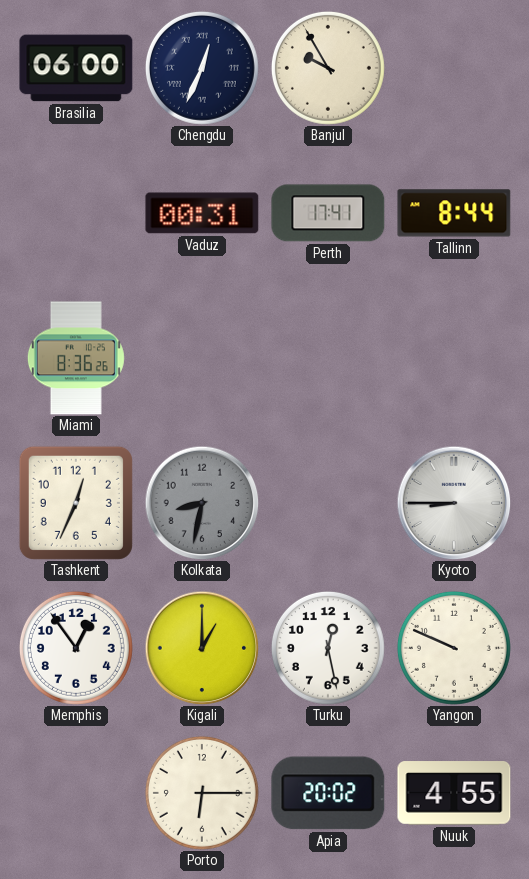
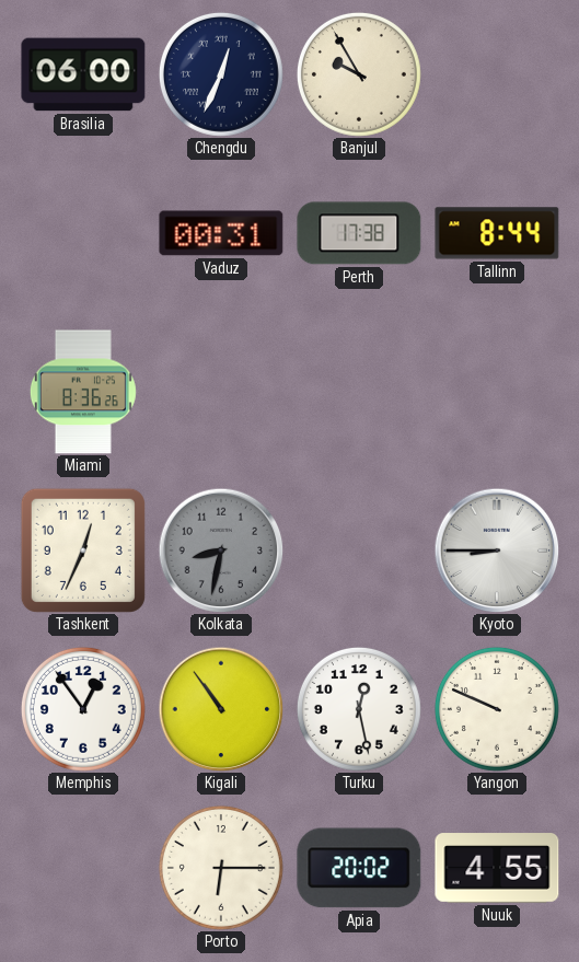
Perth: 17:41 -> 17:38 (359, 233)
Kigali: 1:00 -> 10:54 (221, 709)
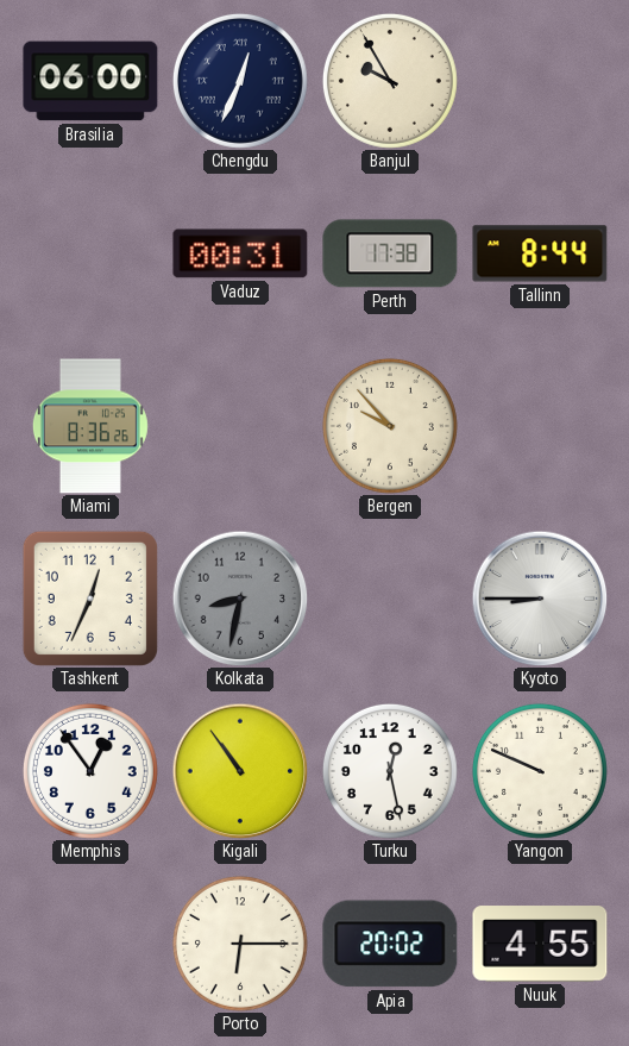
Bergen: none -> 9:53 (390, 426)
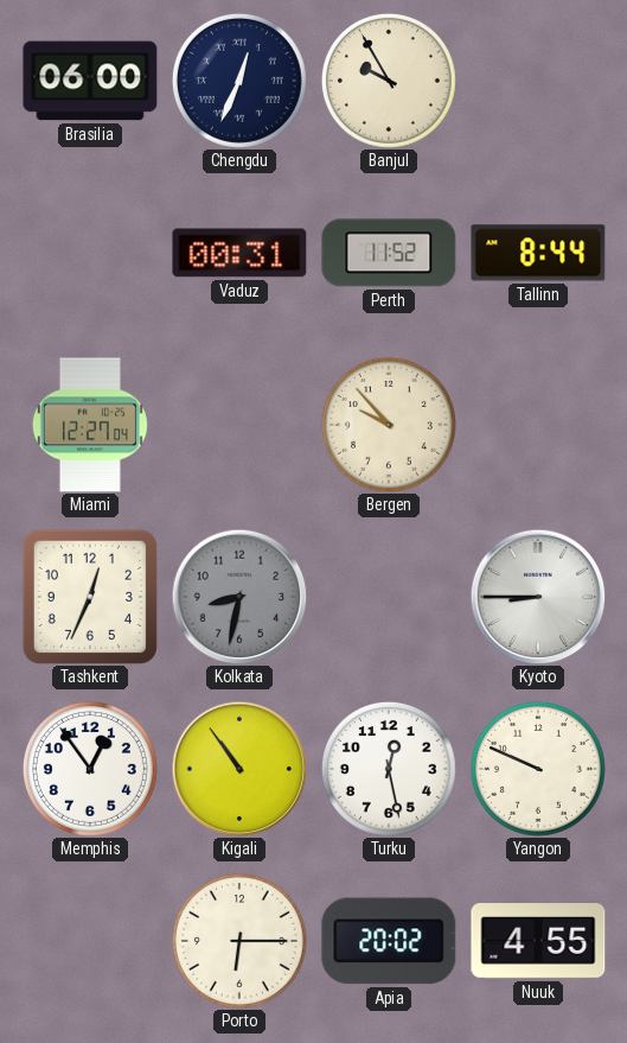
Perth: 17:38 -> 11:52 (389, 253)
Miami: 8:36 -> 12:27 (90, 425)
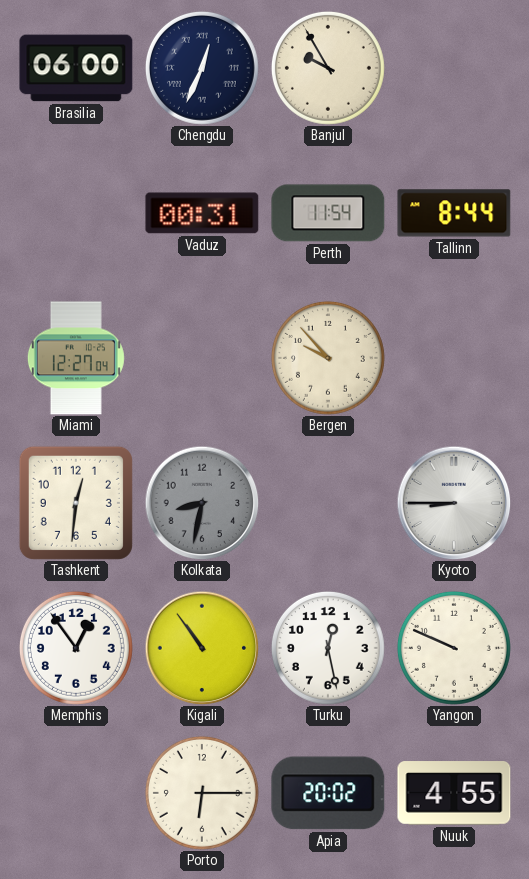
Perth: 11:52 -> 11:54 (328, 213)
Tashkent: 12:34 -> 12:31 (76, 503)
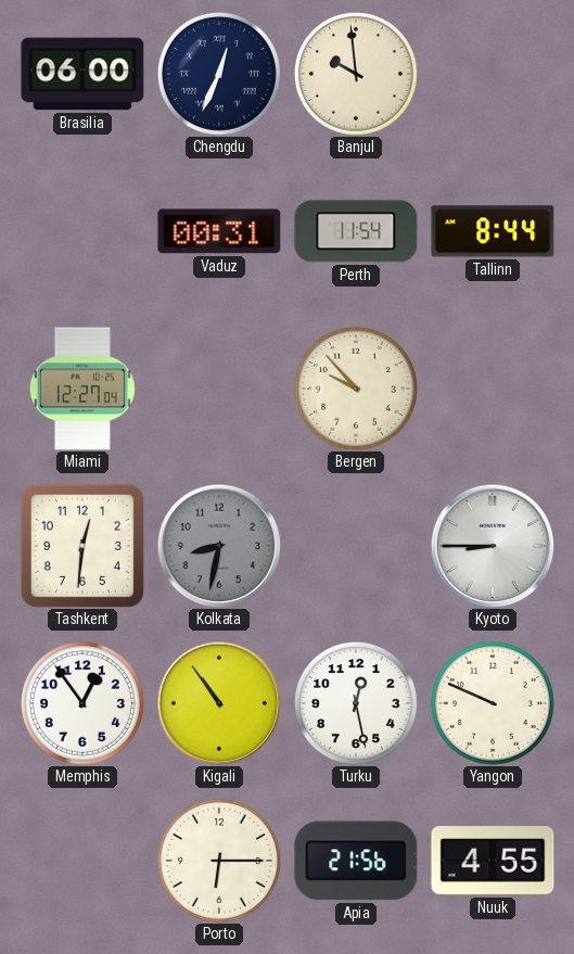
Banjul: 9:55 -> 9:59 (356, 74)
Apia: 20:02 -> 21:56 (356, 861)
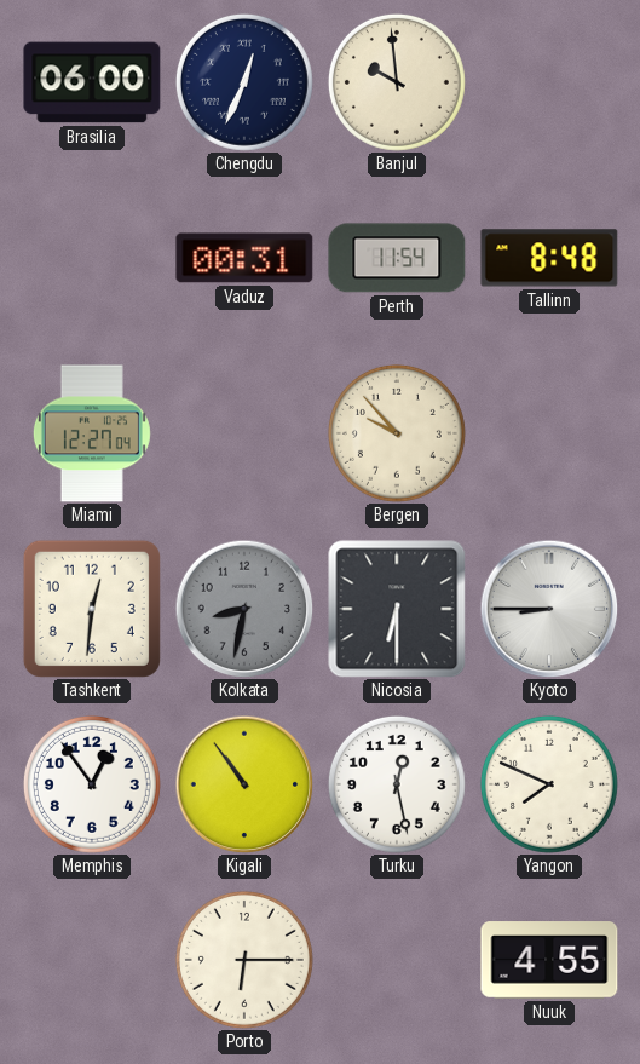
Tallinn: 8:44 -> 8:48 (549, 258)
Nicosia: none -> 6:30 (397, 609)
Yangon: 9:49 -> 7:49 (549, 784)
Apia: 21:56 -> none (356, 861)
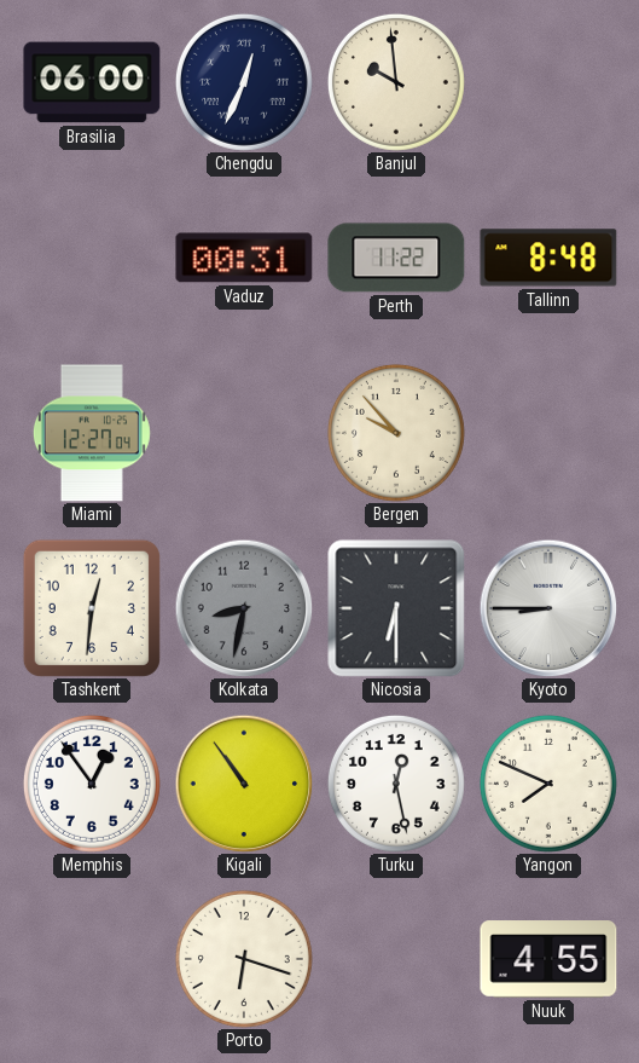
Perth: 11:54 -> 11:22 (396, 258)
Porto: 6:15 -> 6:18 (244, 959)
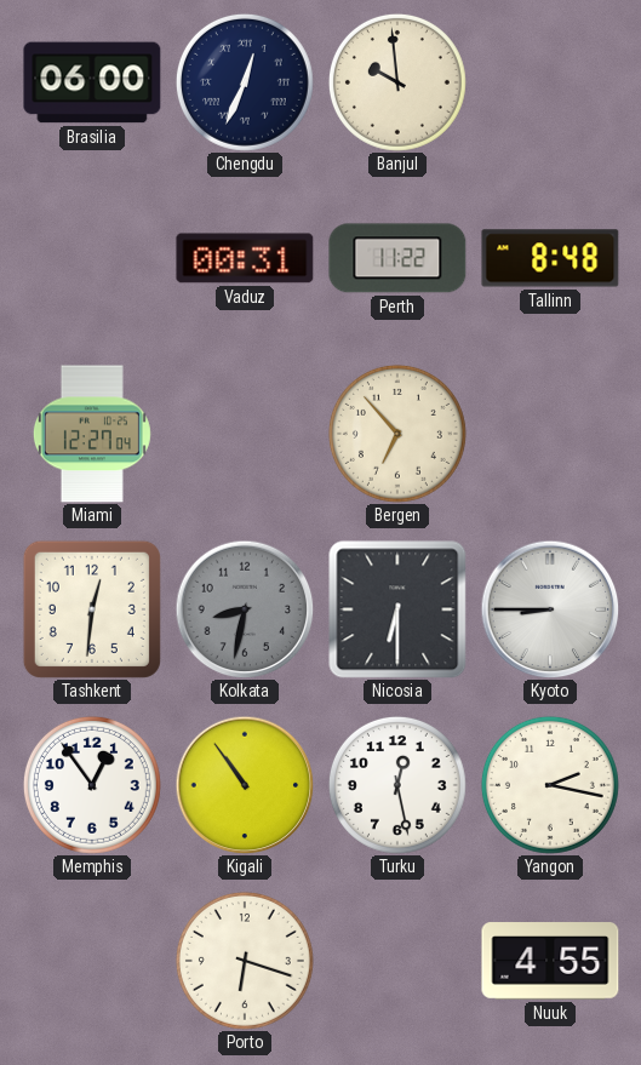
Bergen: 9:53 -> 6:53 (397, 434)
Yangon: 7:49 -> 2:17 (550, 785)
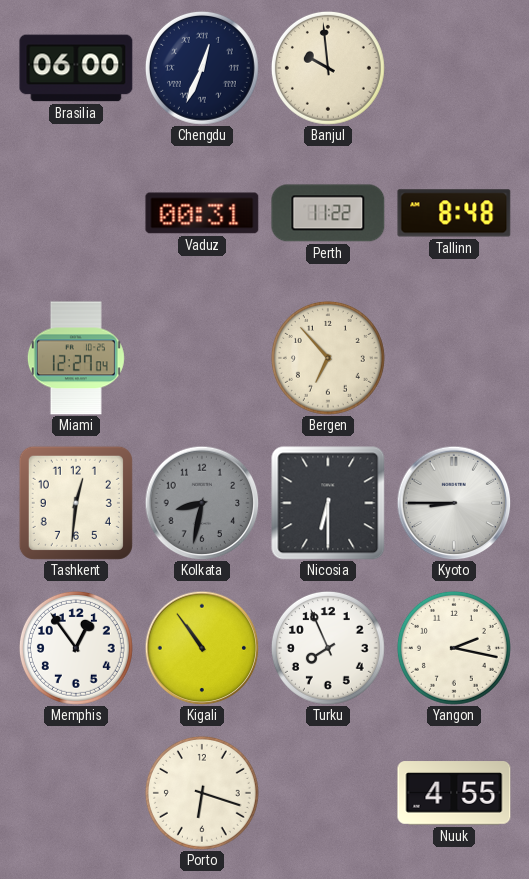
Turku: 12:28 -> 7:56 (328, 648)
